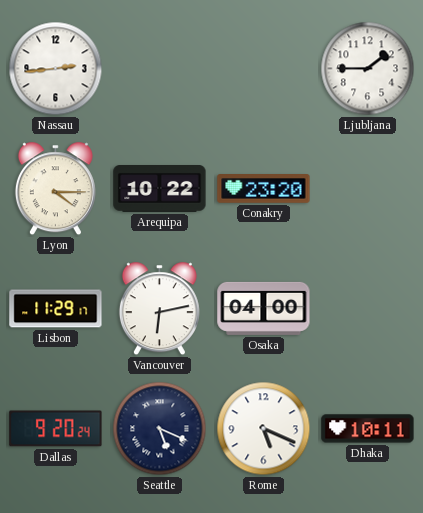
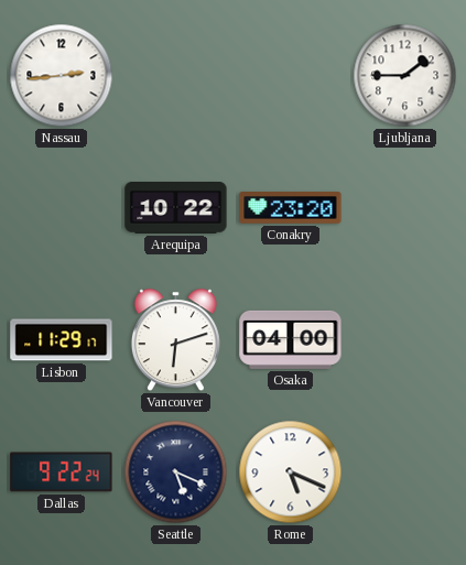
Lyon: 4:15 -> none (55, 189)
Vancouver: 6:13 -> 6:12 (175, 340)
Dallas: 9:20 -> 9:22 (62, 472)
Dhaka: 10:11 -> none (368, 429)
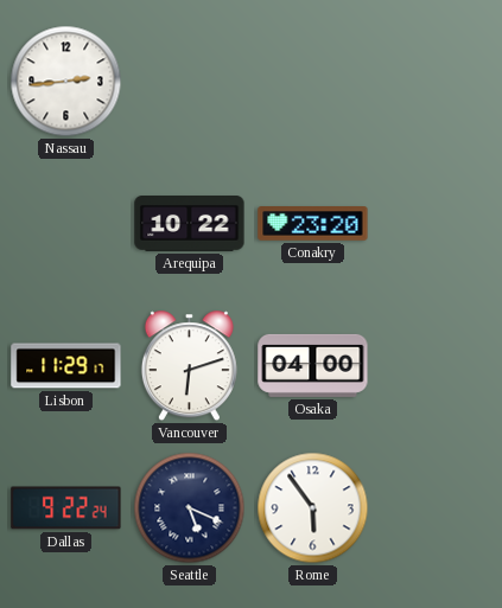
Ljubljana: 1:45 -> none (405, 76)
Rome: 5:19 -> 5:54 (313, 508)
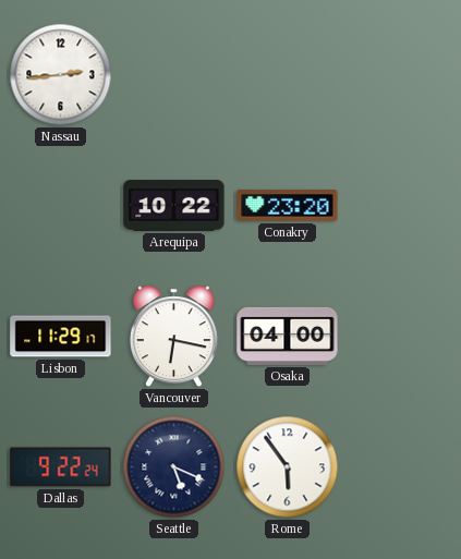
Vancouver: 6:12 -> 6:17 (173, 337)
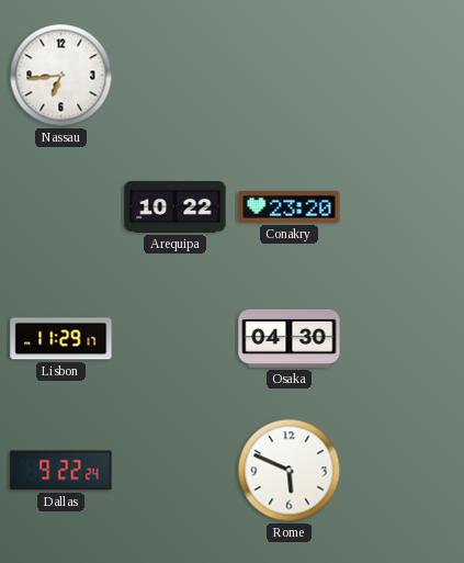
Nassau: 2:44 -> 6:44 (61, 76)
Vancouver: 6:17 -> none (173, 337)
Osaka: 04:00 -> 04:30 (290, 338)
Seattle: 5:19 -> none (174, 467)
Rome: 5:54 -> 5:49 (290, 471)
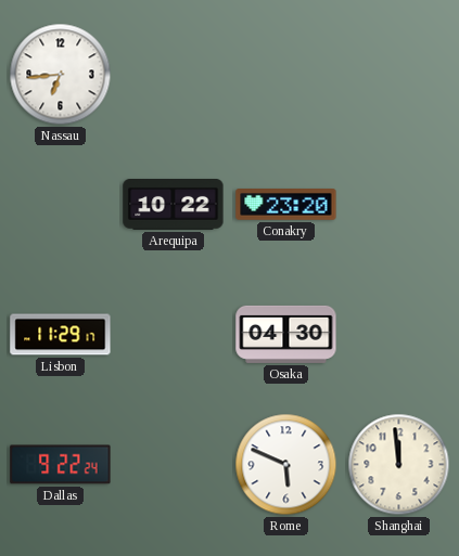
Shanghai: none -> 11:59 (399, 465)
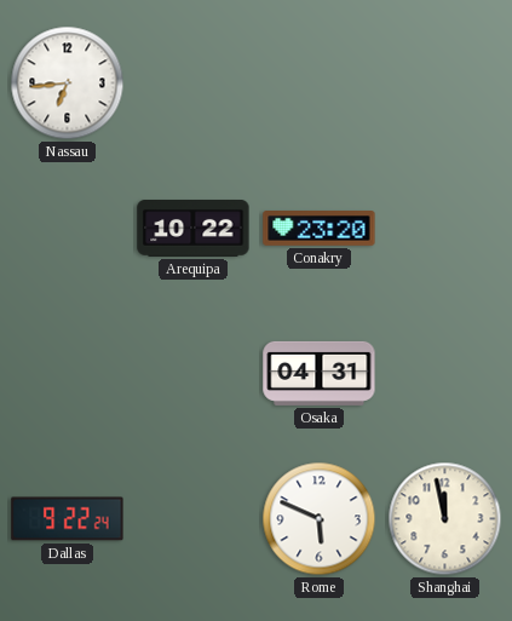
Lisbon: 11:29 -> none (61, 335)
Osaka: 04:30 -> 04:31 (320, 373)
Shanghai: 11:59 -> 11:58 (445, 519)
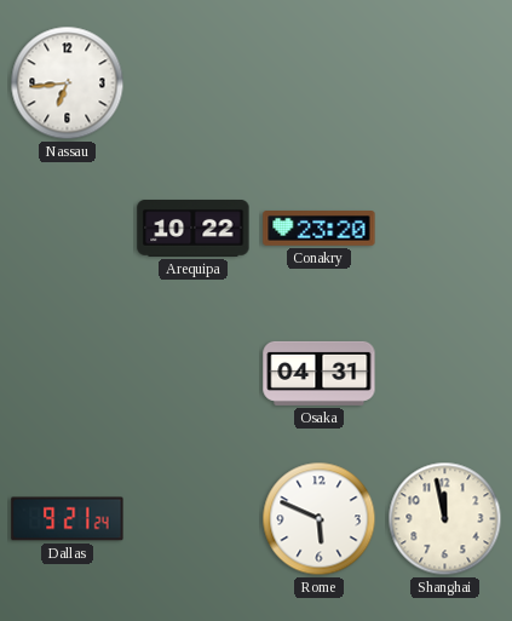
Dallas: 9:22 -> 9:21 (68, 519)
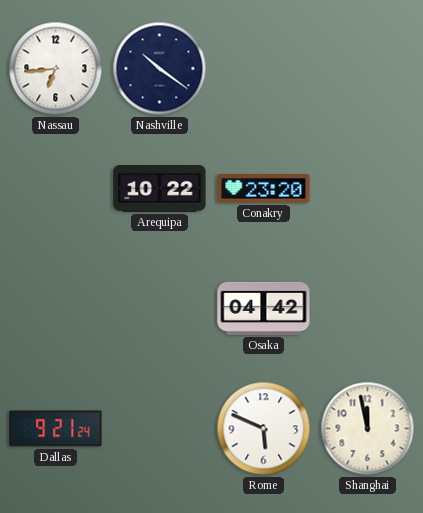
Nashville: none -> 10:21 (160, 69)
Osaka: 04:31 -> 04:42 (264, 308)
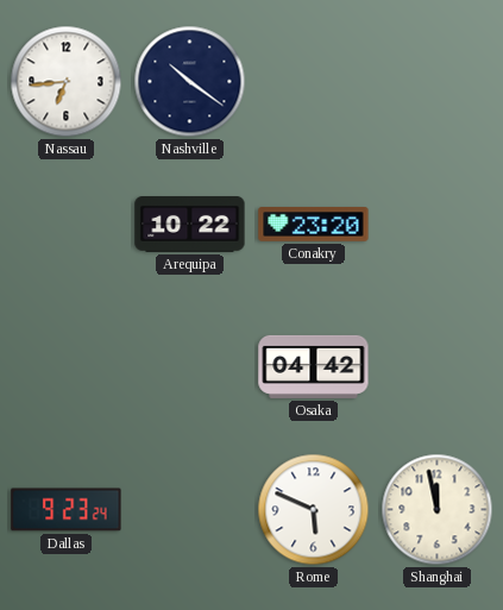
Dallas: 9:21 -> 9:23 (67, 510)
